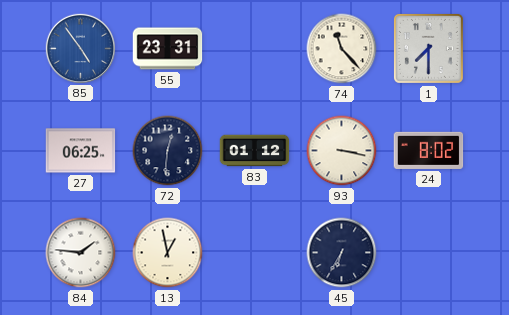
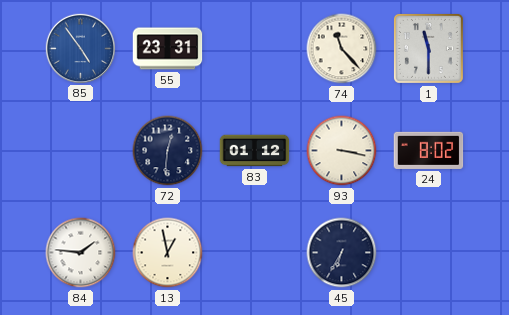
1: 7:30 -> 11:30 (428, 48)
27: 06:25 -> none (81, 151)
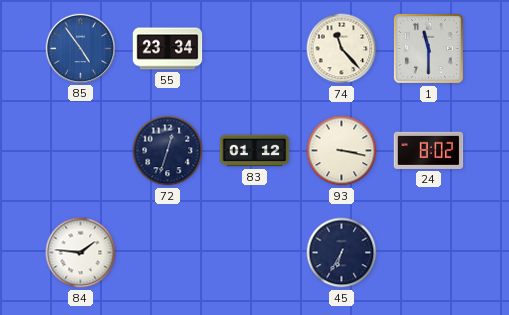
55: 23:31 -> 23:34 (168, 49)
72: 12:31 -> 12:33 (168, 151)
13: 12:58 -> none (168, 253)
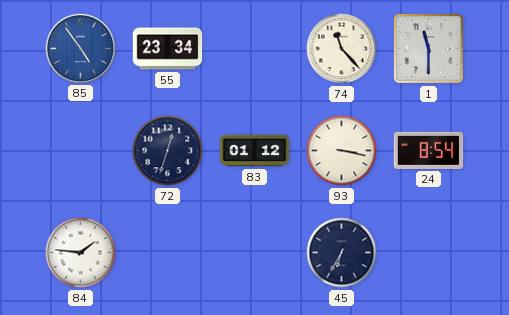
24: 8:02 -> 8:54 (429, 150)
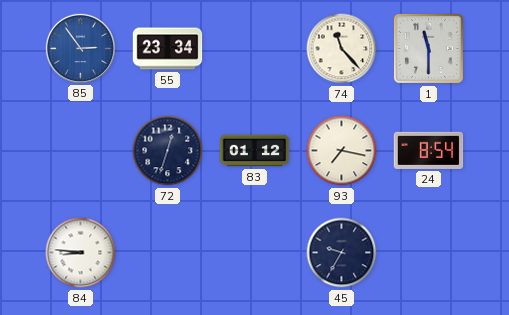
85: 4:54 -> 2:54 (80, 48)
93: 3:17 -> 7:17 (342, 151)
84: 1:46 -> 8:46 (81, 253)
45: 6:35 -> 9:35 (342, 253)
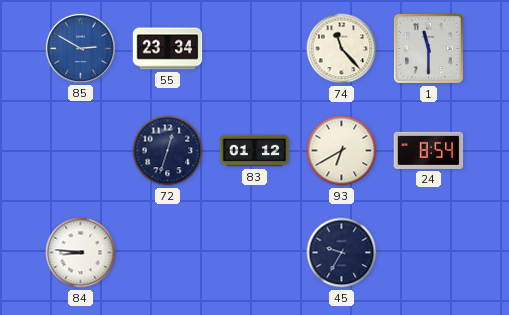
85: 2:54 -> 2:50 (80, 48)
93: 7:17 -> 6:40 (342, 151)
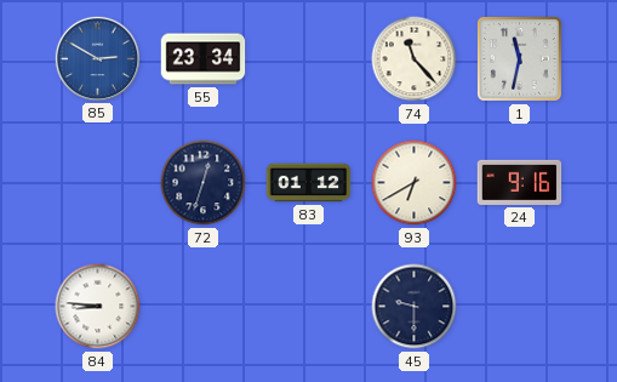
1: 11:30 -> 11:32 (519, 58)
24: 8:54 -> 9:16 (520, 182)
45: 9:35 -> 9:30 (415, 307)
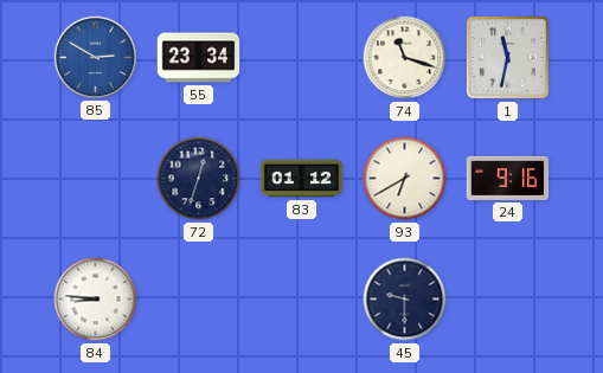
74: 11:23 -> 11:18 (405, 58)
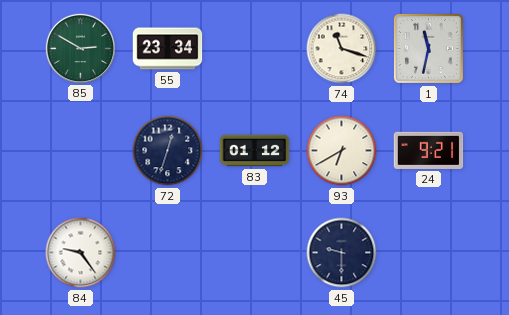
85 dial: blue -> green (80, 48)
24: 9:16 -> 9:21 (429, 150)
84: 8:46 -> 9:24 (81, 253)
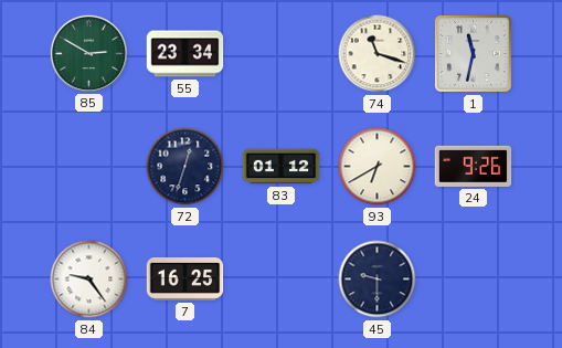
24: 9:21 -> 9:26 (474, 166)
7: none -> 16:25 (185, 278)
